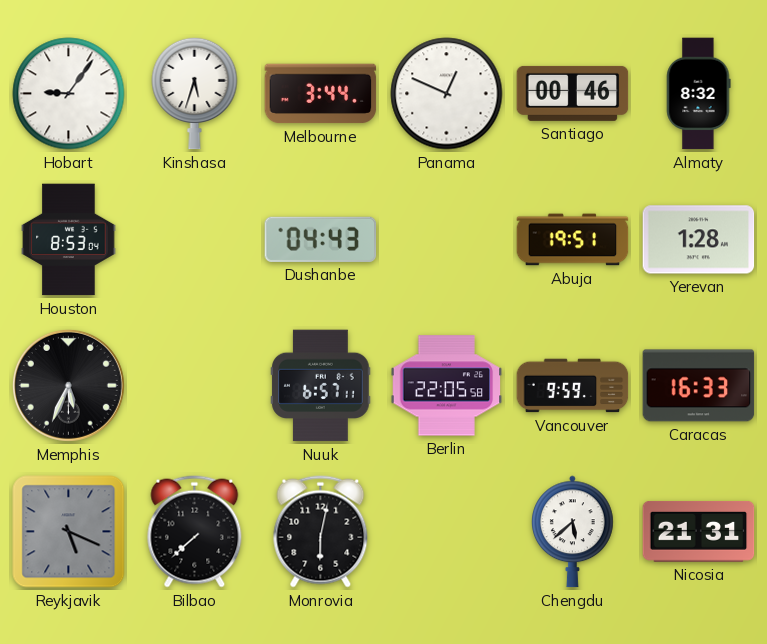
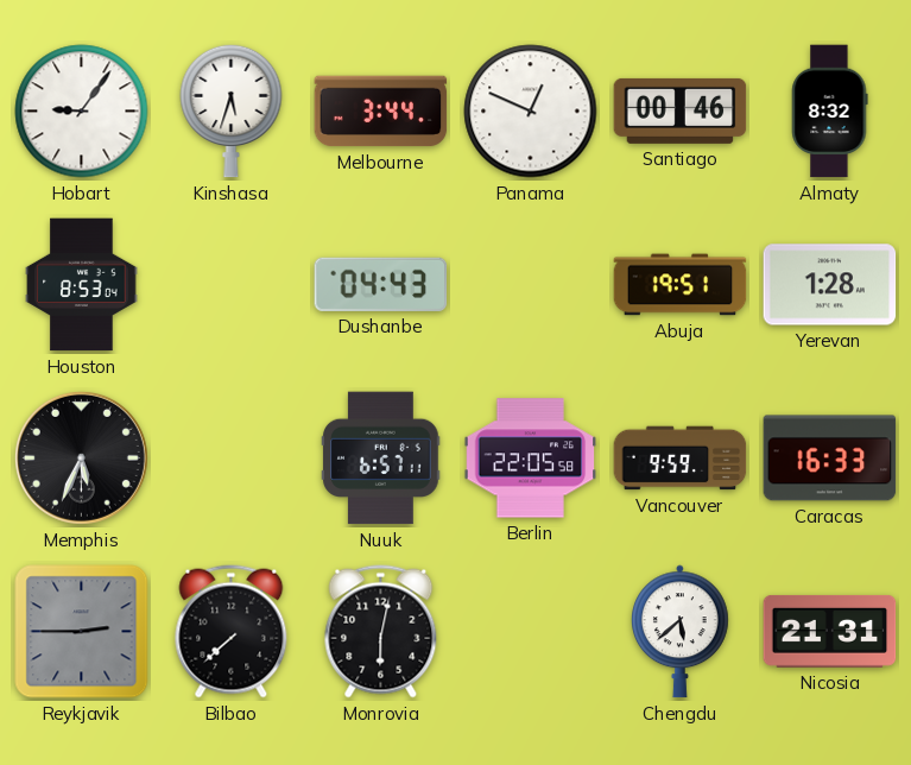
Reykjavik: 5:19 -> 2:45 (82, 632)
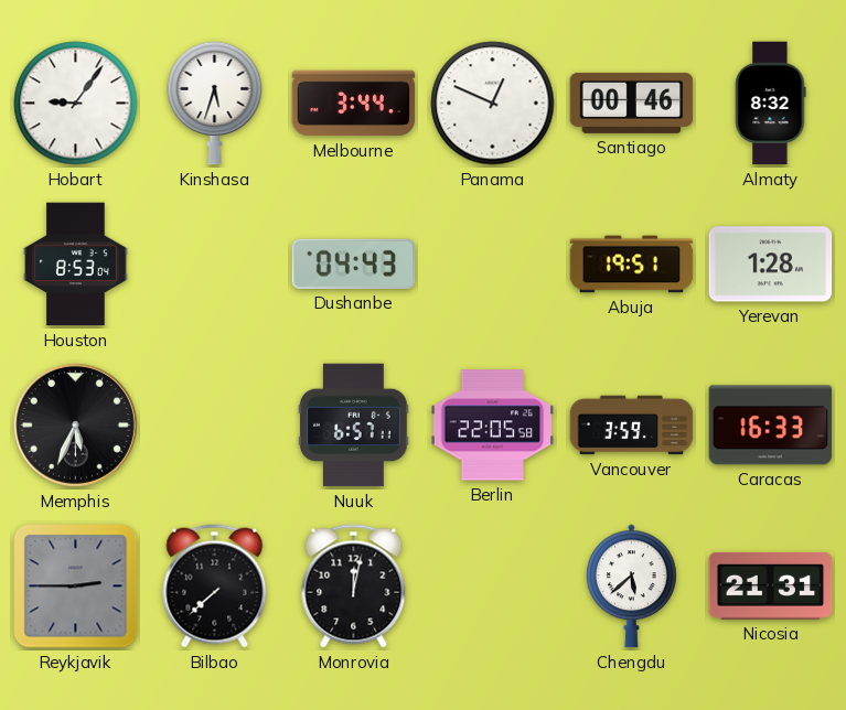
Vancouver: 9:59 -> 3:59 (632, 426)
Monrovia: 6:02 -> 12:02 (354, 587)
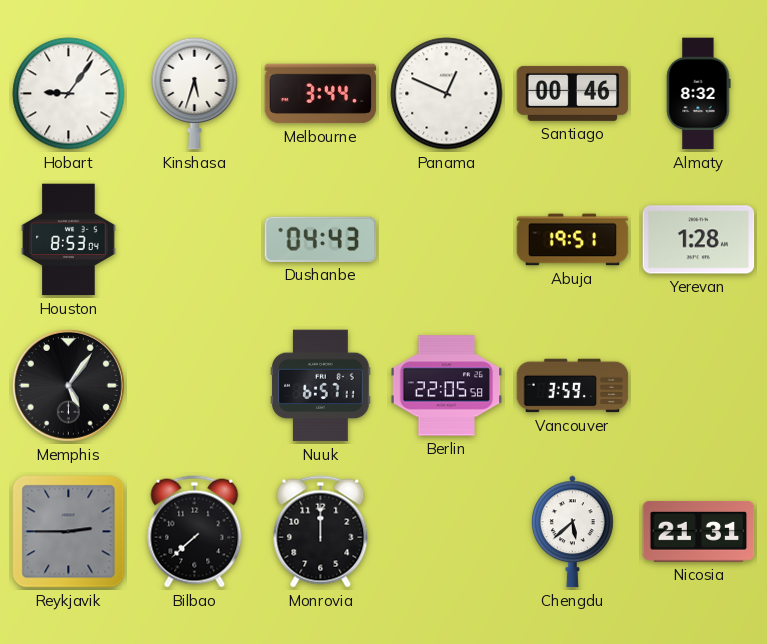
Memphis: 5:34 -> 5:06 (68, 385)
Caracas: 16:33 -> none (771, 426)
Monrovia: 12:02 -> 12:00 (321, 532)
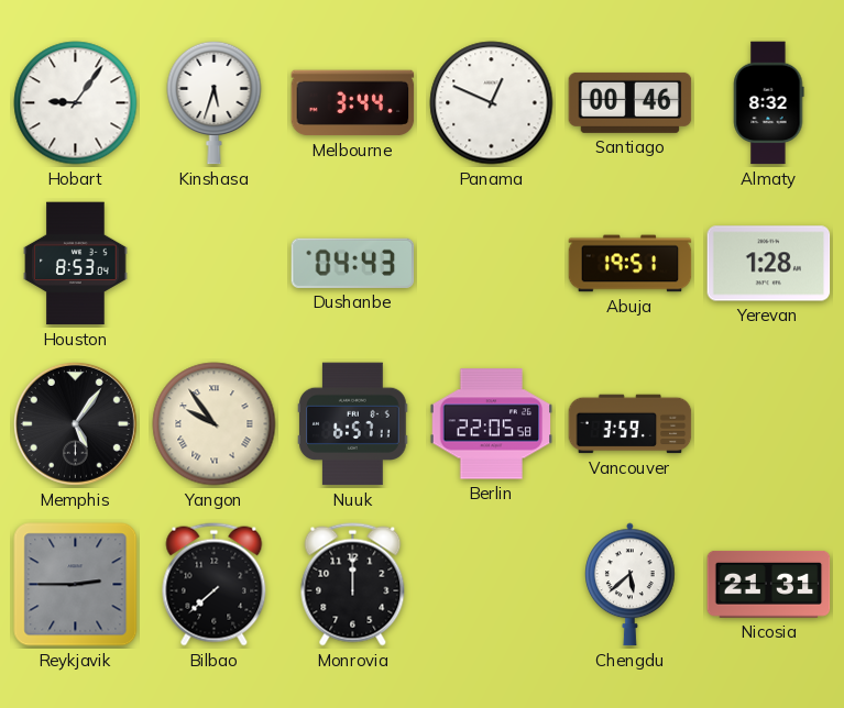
Yangon: none -> 9:54 (215, 424)
